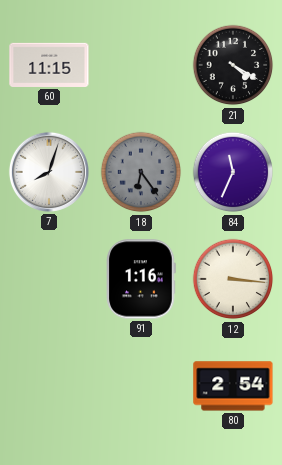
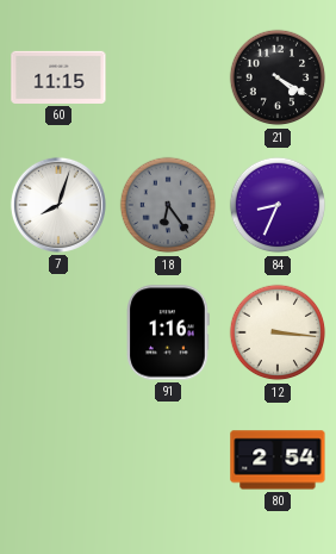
84: 11:34 -> 8:34 (278, 205)
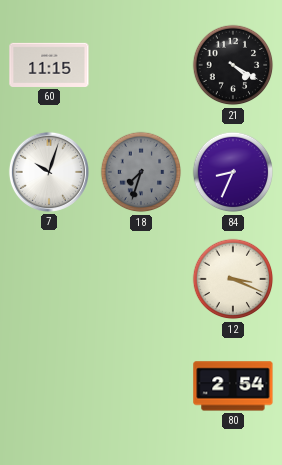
7: 8:03 -> 10:03 (49, 172)
18: 6:24 -> 7:33 (141, 172)
91: 1:16 -> none (168, 332)
12: 3:16 -> 3:19 (233, 279)
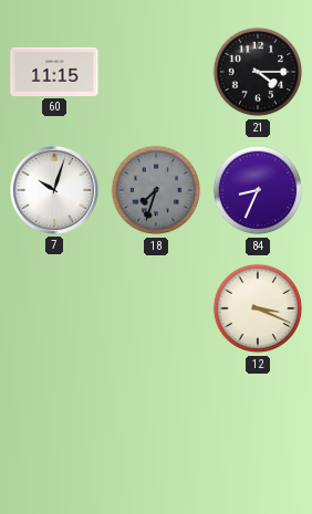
21: 4:20 -> 4:15 (258, 72)
80: 2:54 -> none (233, 386)
